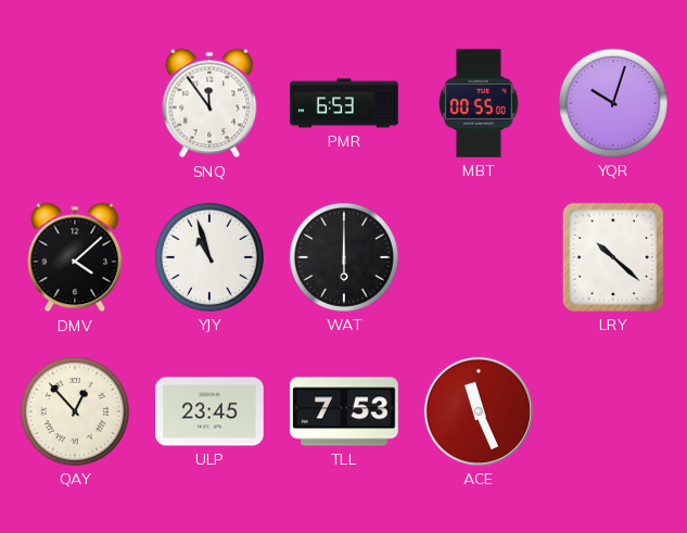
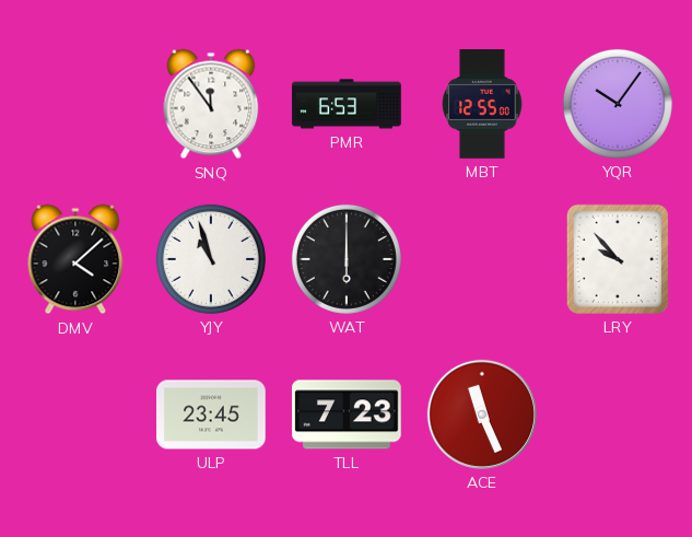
MBT: 00:55 -> 12:55 (482, 104)
YQR: 10:03 -> 10:06 (618, 104)
LRY: 10:22 -> 9:53 (618, 259)
QAY: 12:53 -> none (75, 411)
TLL: 7:53 -> 7:23 (348, 415)
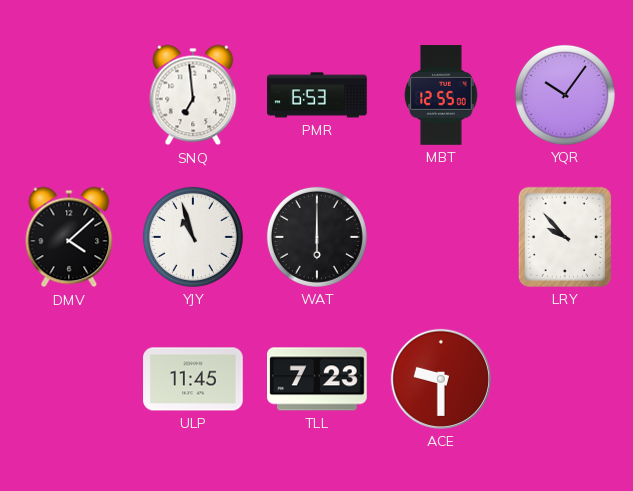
SNQ: 11:54 -> 6:59 (193, 95)
ULP: 23:45 -> 11:45 (193, 379)
ACE: 11:26 -> 9:30 (441, 379)
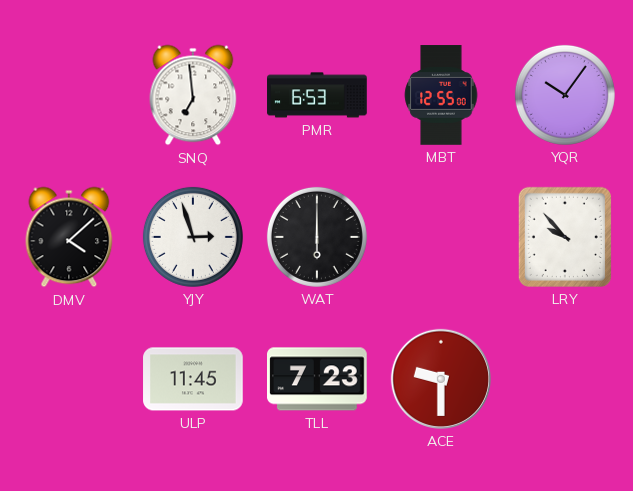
YJY: 10:57 -> 2:57 (193, 237)
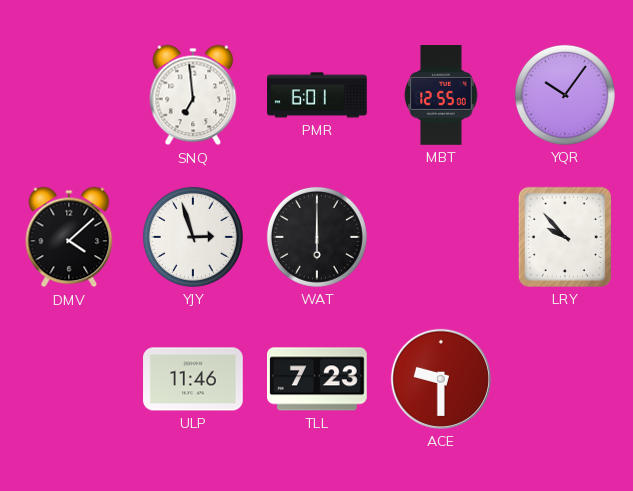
PMR: 6:53 -> 6:01 (317, 95)
ULP: 11:45 -> 11:46 (193, 379)
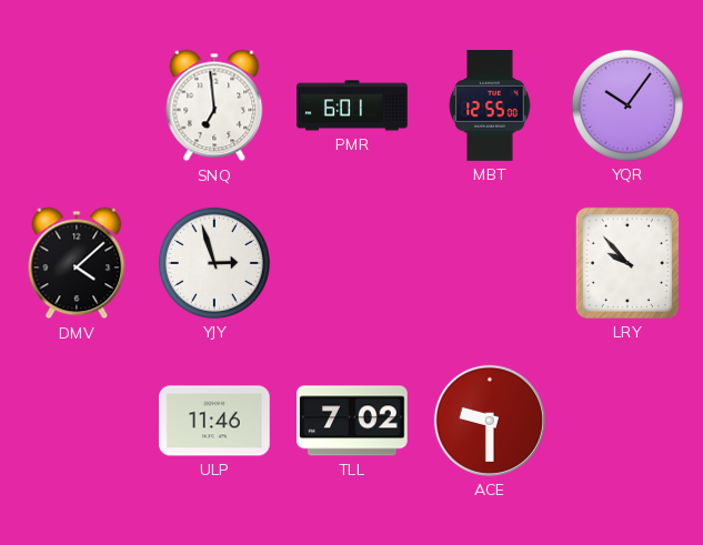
WAT: 6:00 -> none (317, 237)
TLL: 7:23 -> 7:02 (353, 421)
